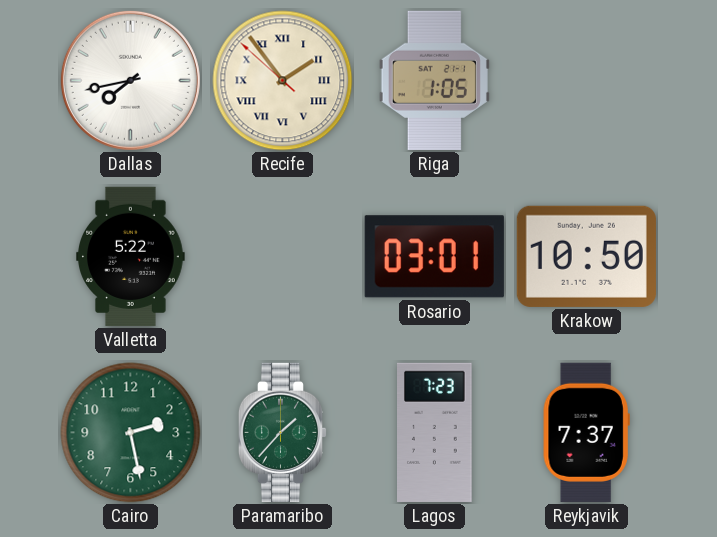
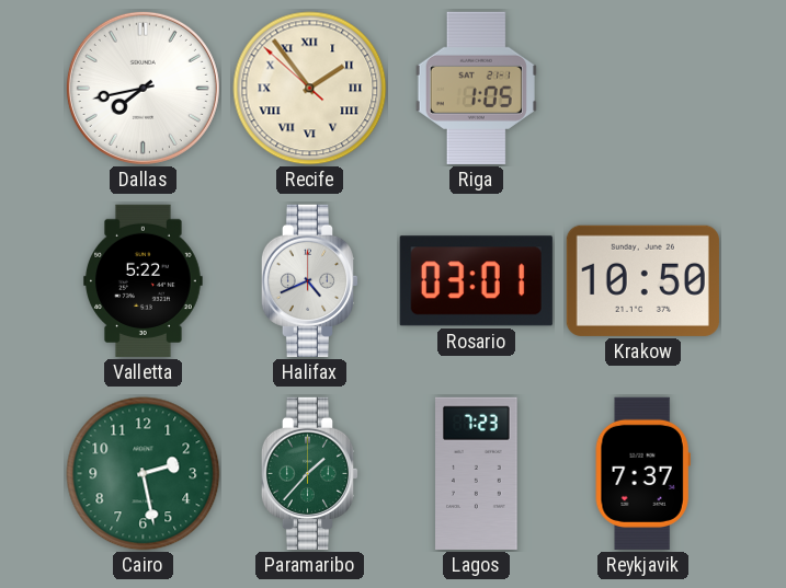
Halifax: none -> 4:41 (310, 280)
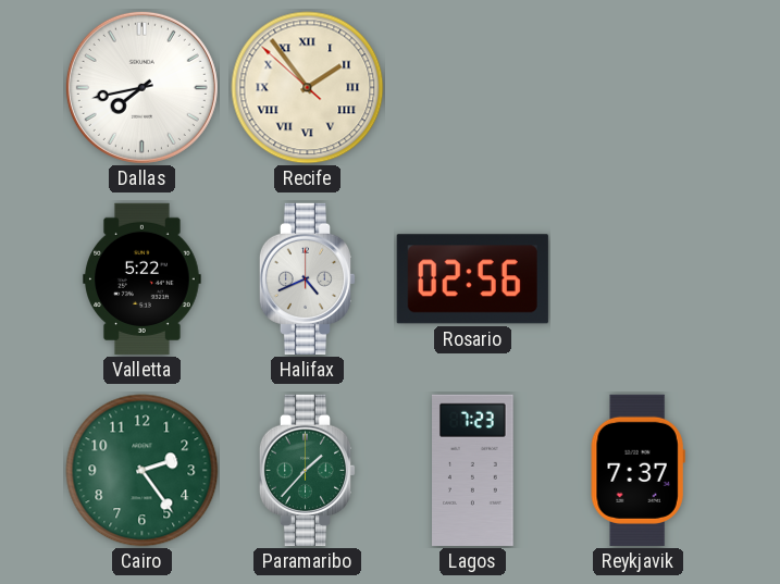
Riga: 1:05 -> none (476, 88)
Rosario: 03:01 -> 02:56 (472, 279)
Krakow: 10:50 -> none (642, 280)
Cairo: 2:28 -> 2:24 (143, 471)
